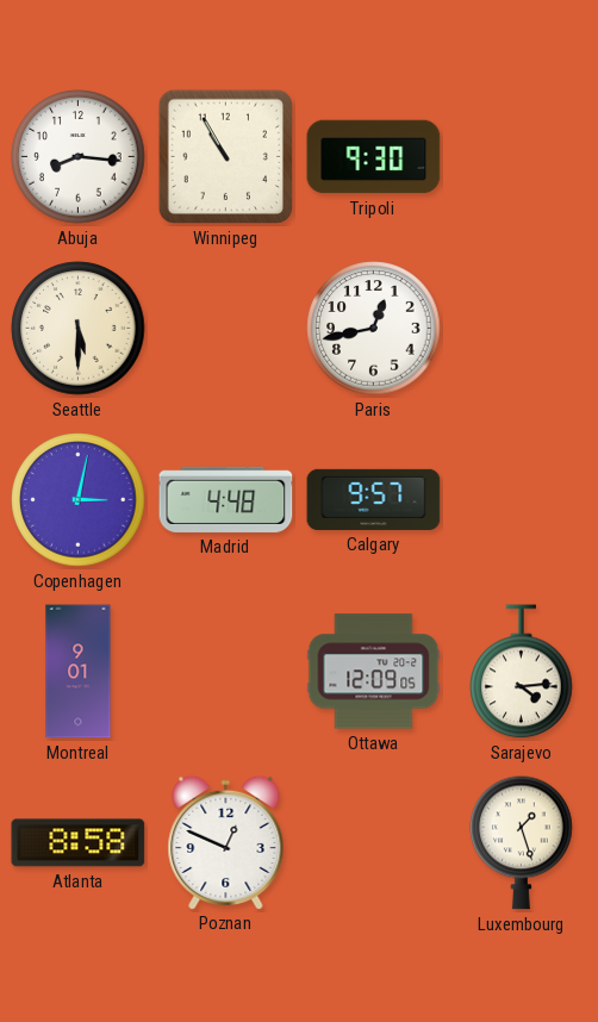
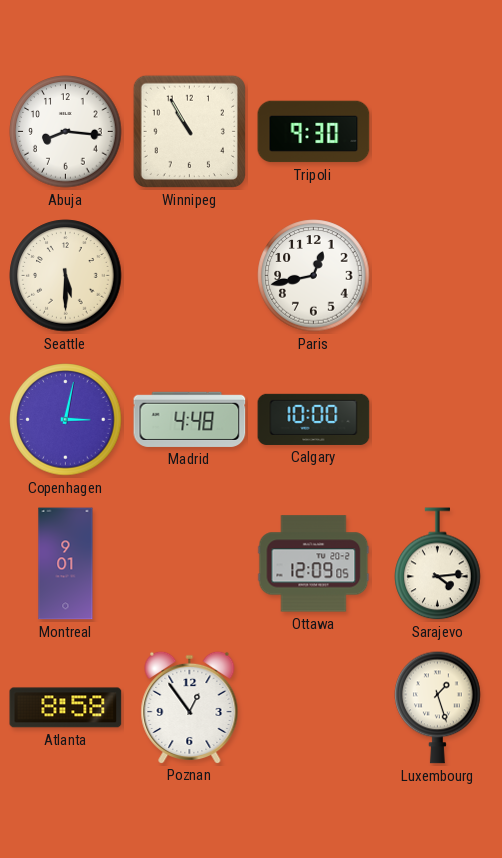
Calgary: 9:57 -> 10:00 (314, 419)
Poznan: 12:49 -> 12:54 (190, 707)
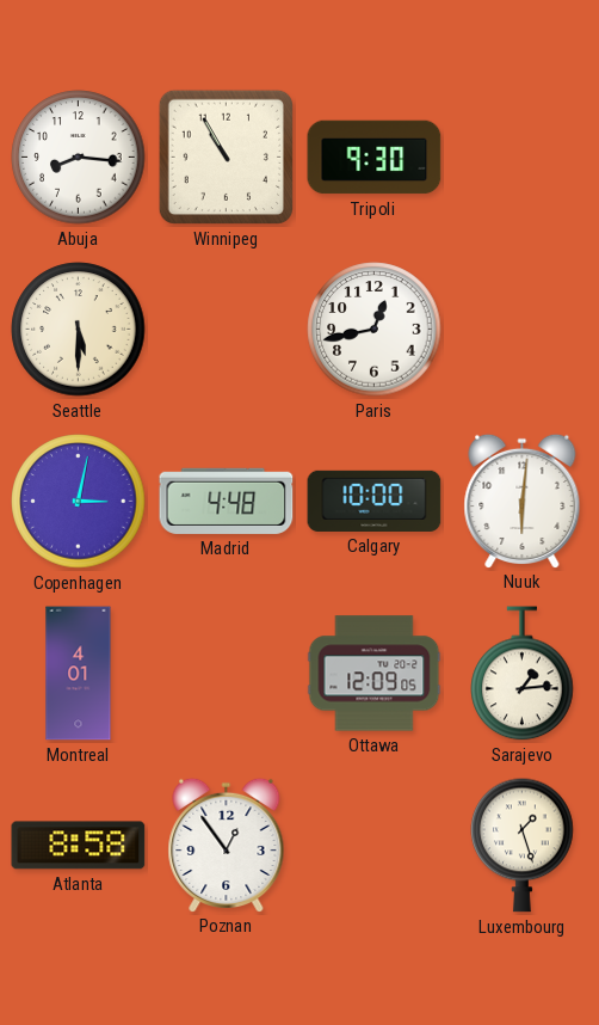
Nuuk: none -> 6:01 (523, 501)
Montreal: 9:01 -> 4:01 (79, 674)
Sarajevo: 4:14 -> 1:14 (523, 674)
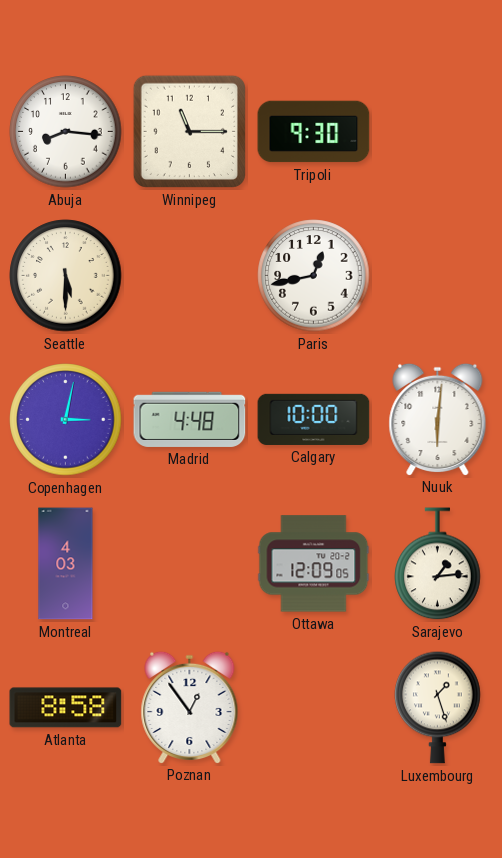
Winnipeg: 10:55 -> 11:15 (189, 131)
Montreal: 4:01 -> 4:03 (66, 564)
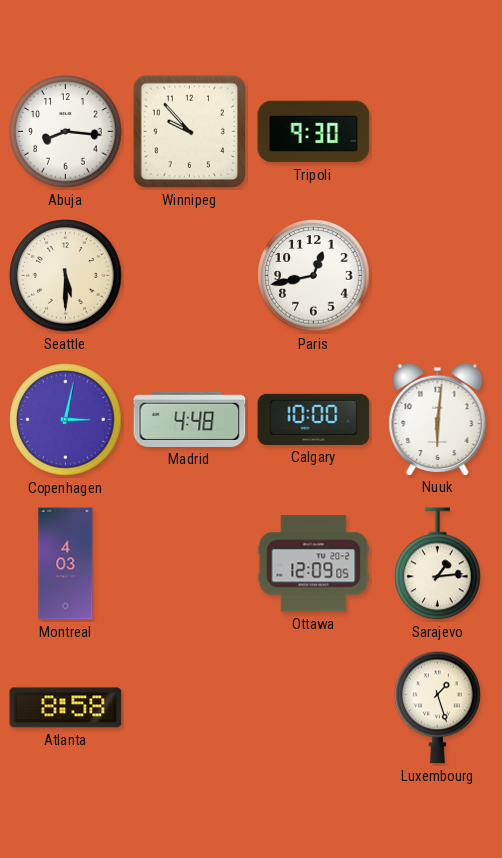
Winnipeg: 11:15 -> 9:53 (189, 131)
Poznan: 12:54 -> none (190, 707)
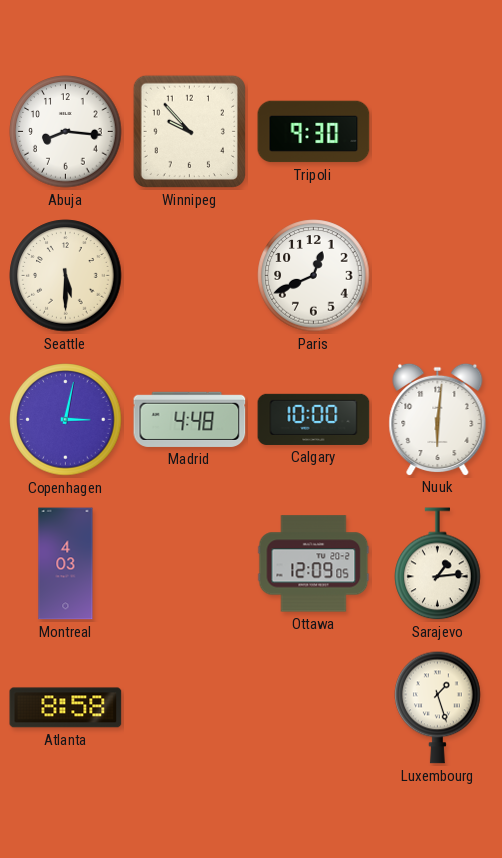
Paris: 12:43 -> 12:41 (314, 276)
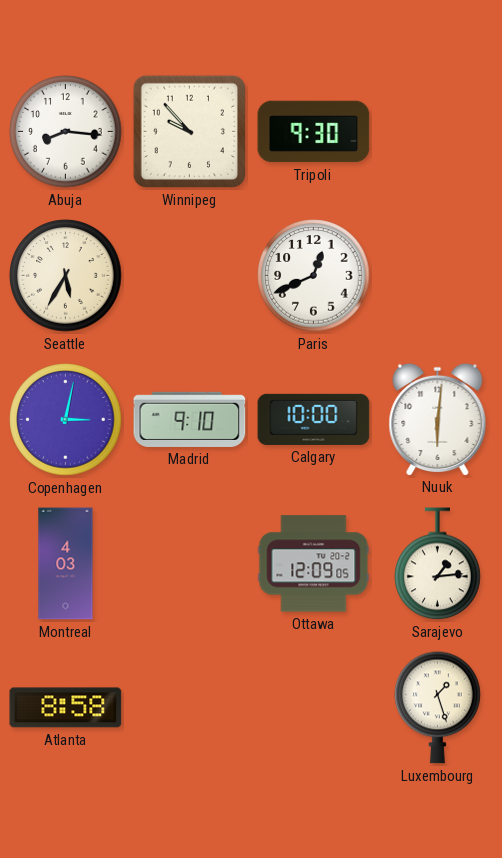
Seattle: 5:30 -> 5:35 (66, 276)
Madrid: 4:48 -> 9:10 (190, 419)
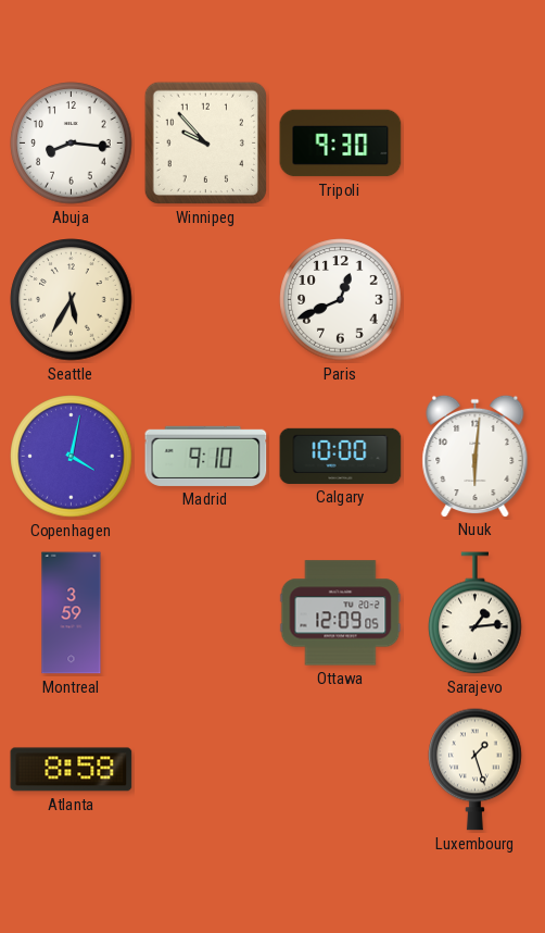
Copenhagen: 3:02 -> 4:02 (72, 457)
Montreal: 4:03 -> 3:59 (72, 613)
